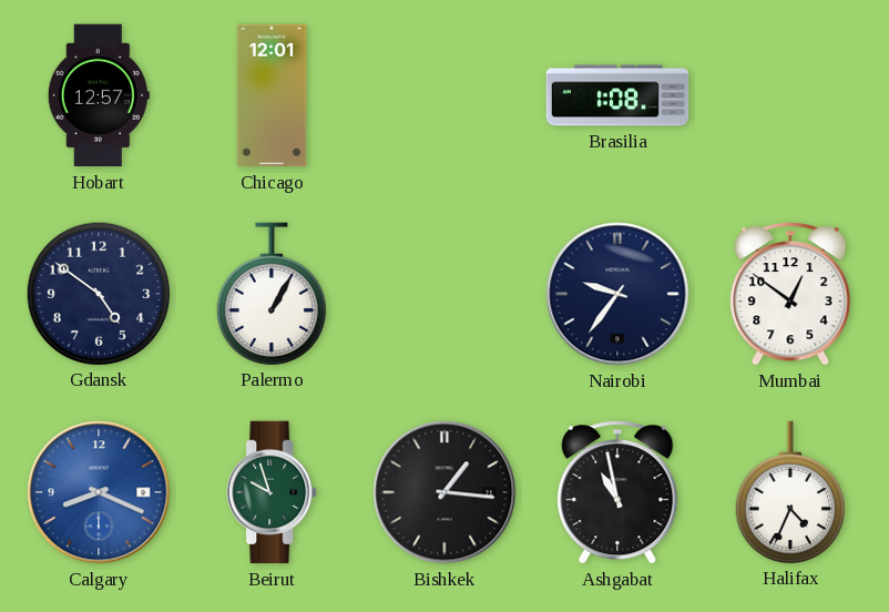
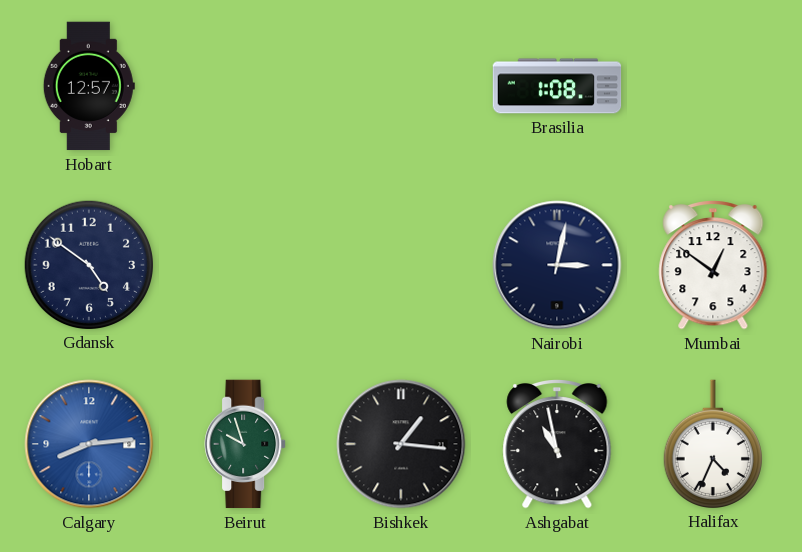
Chicago: 12:01 -> none (272, 95)
Palermo: 1:05 -> none (272, 294)
Nairobi: 9:36 -> 3:02 (557, 265)
Calgary: 8:19 -> 8:14 (89, 444)
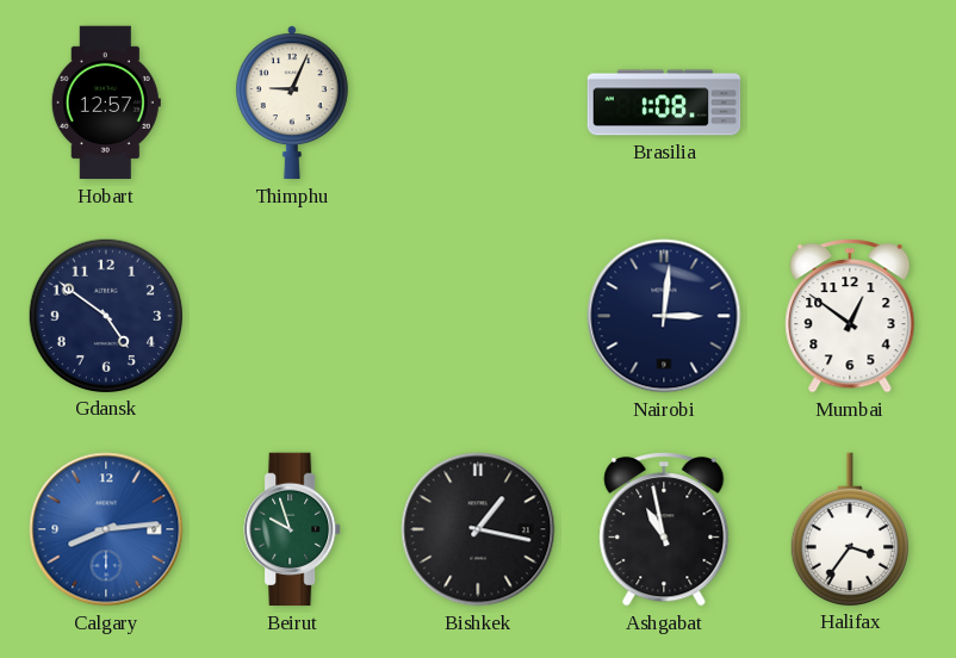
Thimphu: none -> 9:04 (292, 103)
Nairobi: 3:02 -> 3:01 (664, 316)
Bishkek: 1:16 -> 1:17 (478, 529)
Halifax: 4:34 -> 3:36 (850, 529)
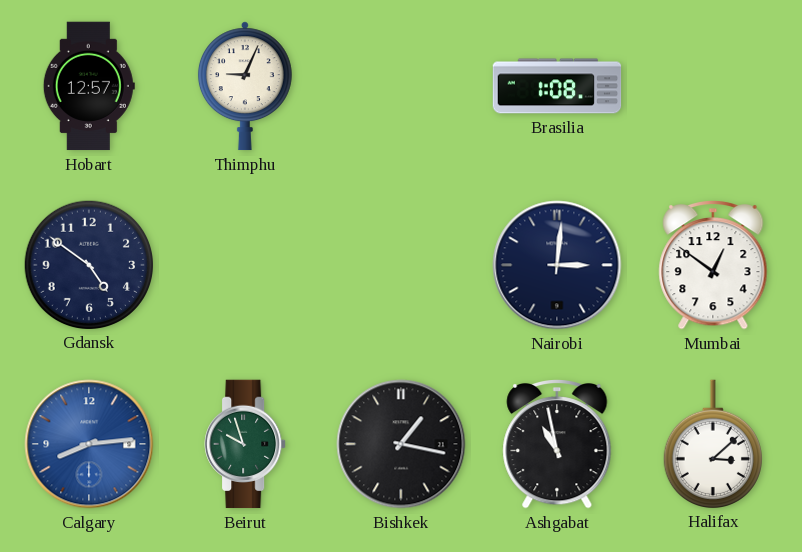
Halifax: 3:36 -> 3:08 (713, 444)
